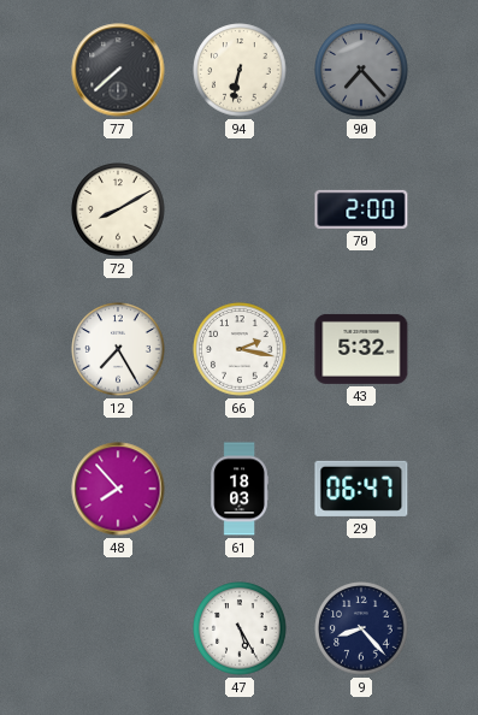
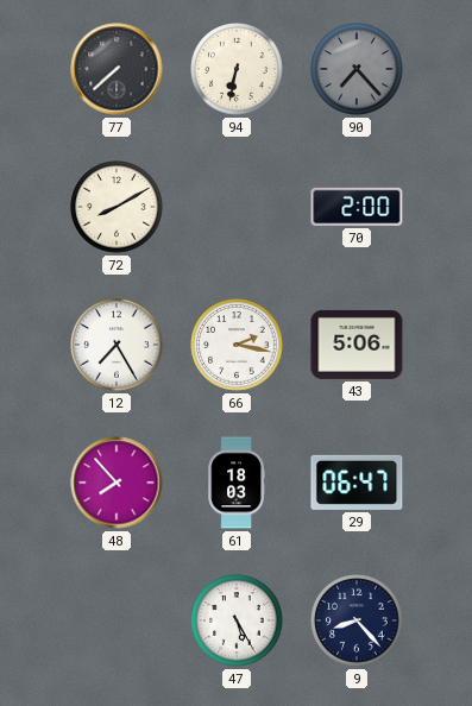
43: 5:32 -> 5:06 (357, 345)
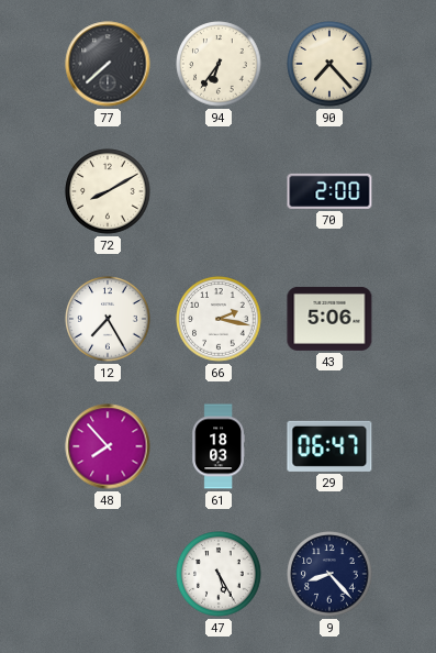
94: 6:32 -> 6:36 (219, 64)
90 dial: grey -> cream (329, 64)
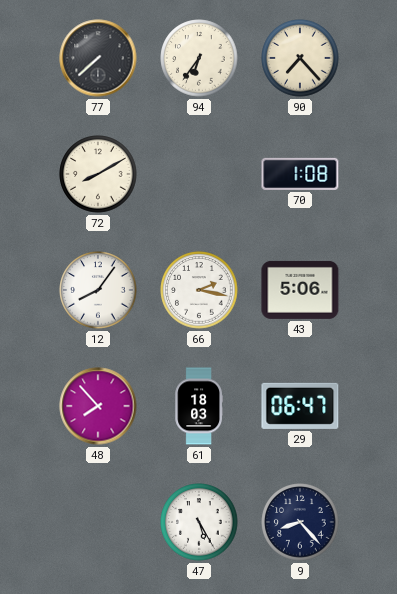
70: 2:00 -> 1:08 (300, 174)
12: 7:25 -> 8:06 (98, 290)
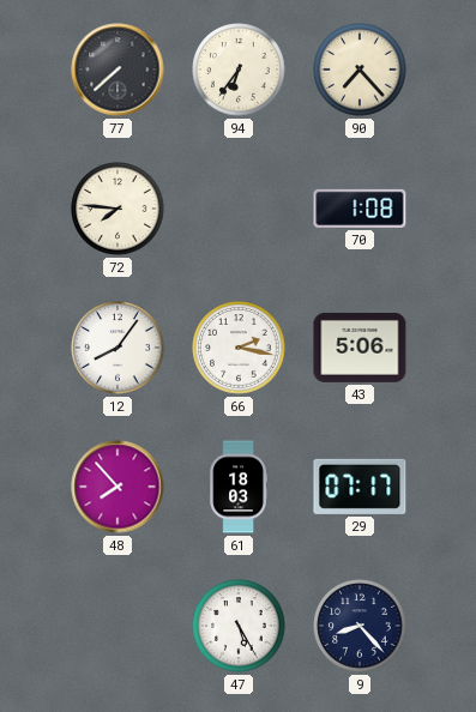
72: 8:10 -> 7:46 (118, 209)
29: 06:47 -> 07:17 (360, 487)
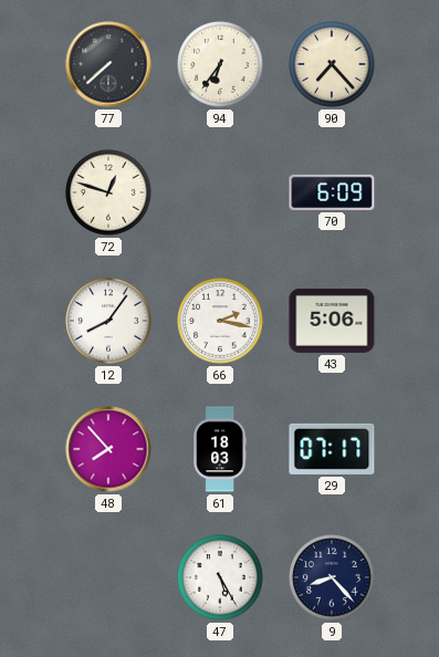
72: 7:46 -> 12:48 (108, 192)
70: 1:08 -> 6:09 (332, 192)
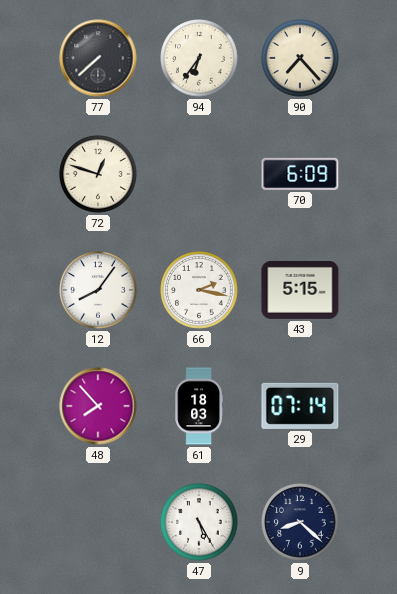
43: 5:06 -> 5:15 (300, 290)
29: 07:17 -> 07:14 (300, 406)
9: 8:23 -> 8:22 (300, 522)
